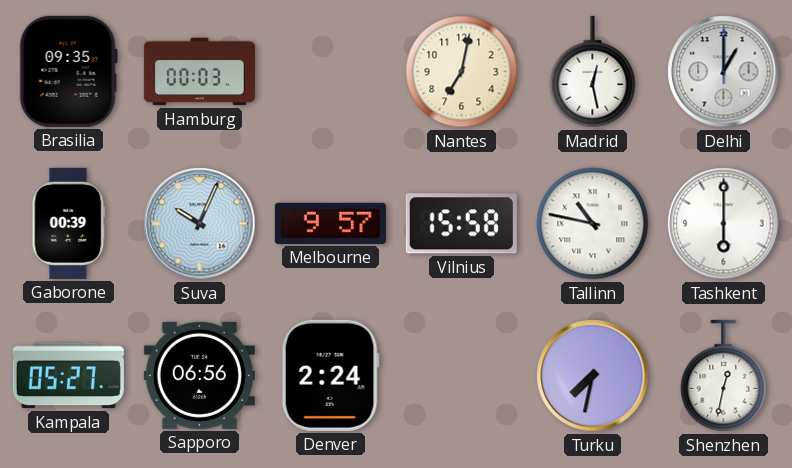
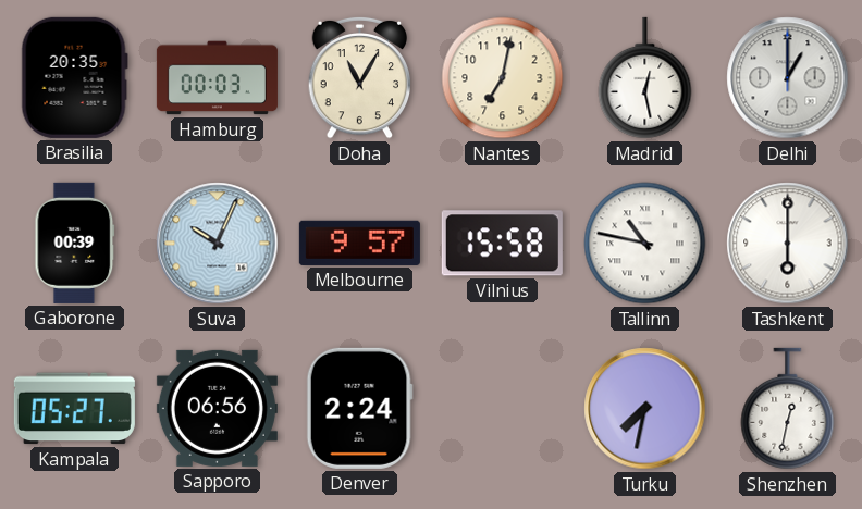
Brasilia: 09:35 -> 20:35 (74, 77)
Doha: none -> 11:05 (360, 77)
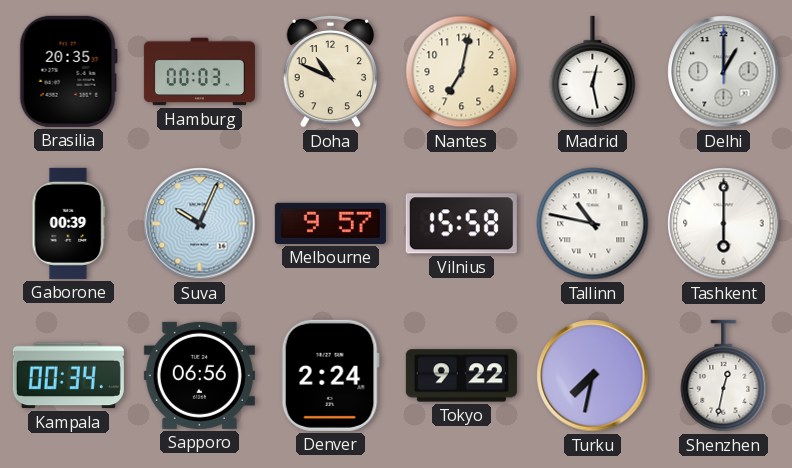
Doha: 11:05 -> 10:49 (331, 71)
Kampala: 05:27 -> 00:34 (68, 376)
Tokyo: none -> 9:22 (461, 376)
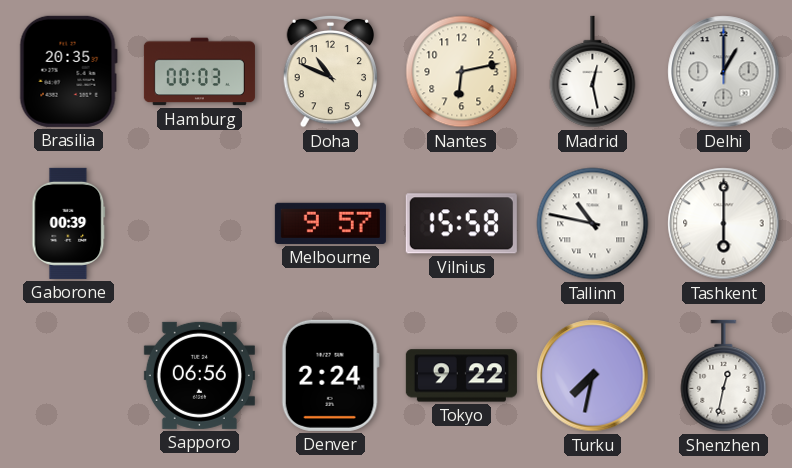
Nantes: 7:02 -> 6:13 (462, 72)
Suva: 10:04 -> none (200, 224)
Kampala: 00:34 -> none (68, 376)
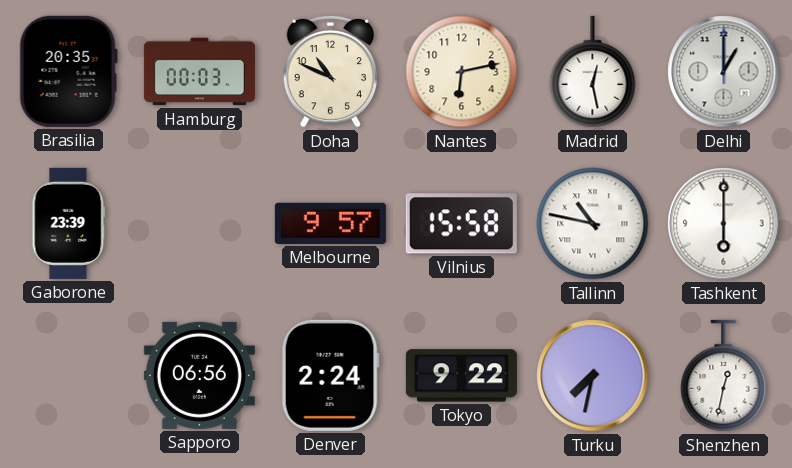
Gaborone: 00:39 -> 23:39 (69, 223)
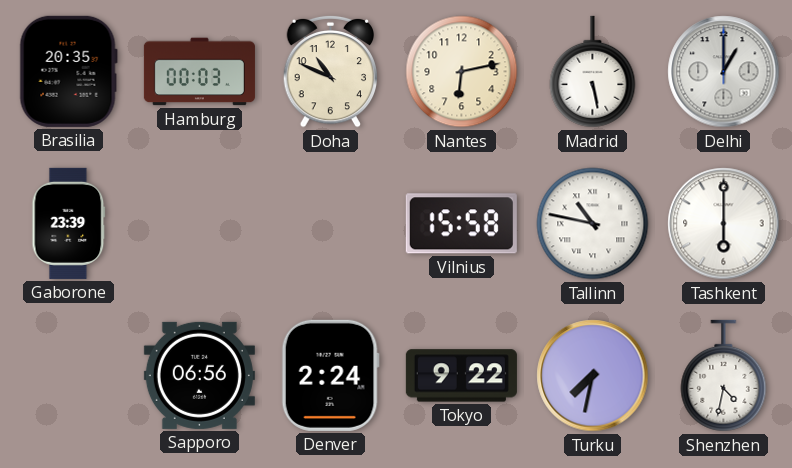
Madrid: 12:28 -> 5:28 (593, 72)
Melbourne: 9:57 -> none (330, 223)
Shenzhen: 12:32 -> 4:32 (724, 376)
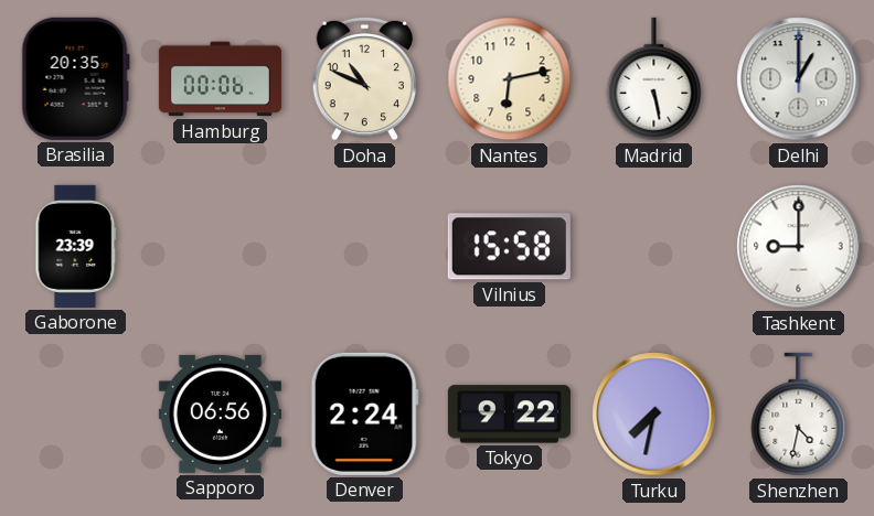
Hamburg: 00:03 -> 00:06 (220, 79)
Tallinn: 10:47 -> none (593, 224)
Tashkent: 6:00 -> 9:00 (799, 247)
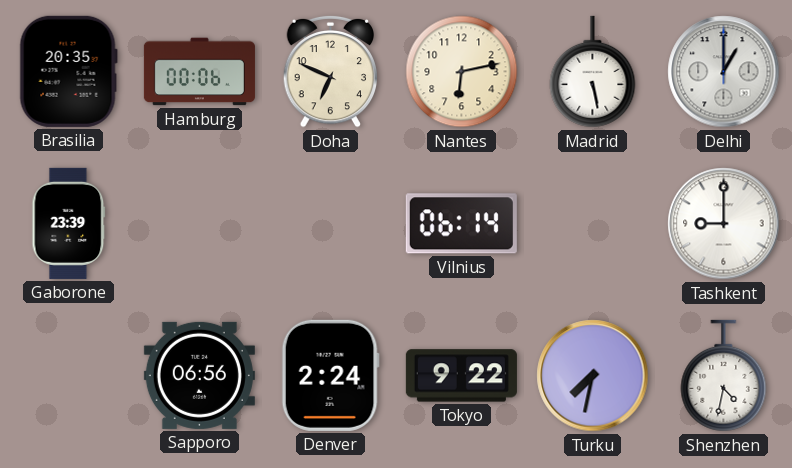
Doha: 10:49 -> 6:49 (331, 71)
Vilnius: 15:58 -> 06:14 (461, 224)
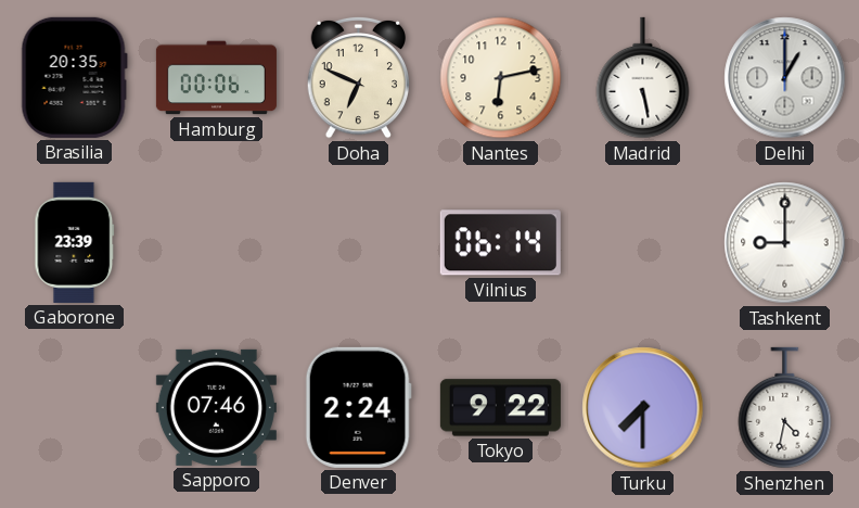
Sapporo: 06:56 -> 07:46 (216, 407)
Turku: 7:32 -> 7:30 (643, 408)
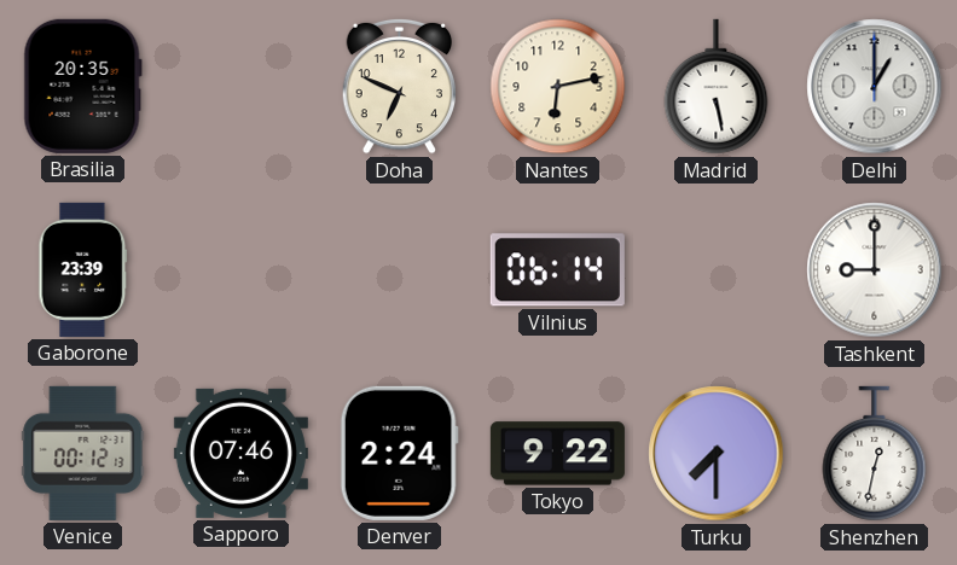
Hamburg: 00:06 -> none (216, 78)
Venice: none -> 00:12 (83, 453)
Shenzhen: 4:32 -> 12:32 (875, 454)
